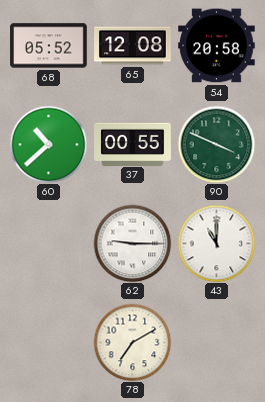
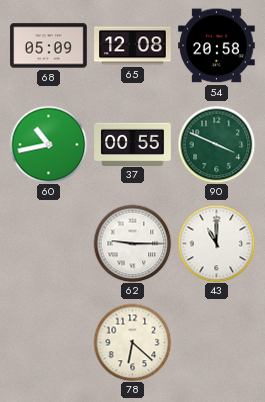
68: 05:52 -> 05:09 (49, 46)
60: 10:38 -> 10:43 (48, 144)
78: 7:10 -> 6:22 (132, 342)
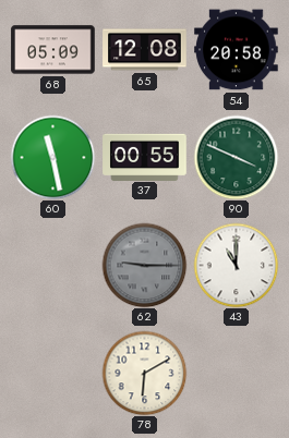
60: 10:43 -> 11:28 (52, 157)
62 dial: white -> grey (144, 265)
78: 6:22 -> 6:10 (144, 373)
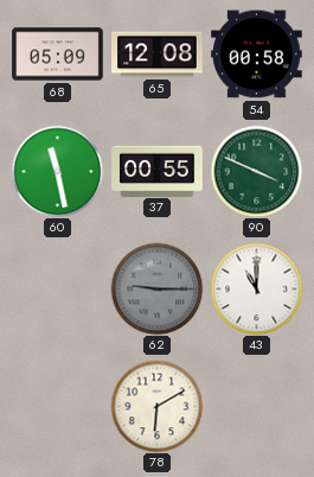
54: 20:58 -> 00:58 (257, 55)
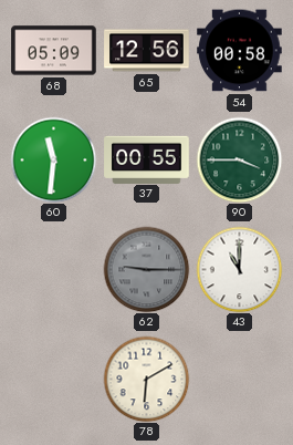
65: 12:08 -> 12:56 (147, 51)
60: 11:28 -> 11:31 (53, 159)
90: 3:49 -> 3:45 (239, 159)
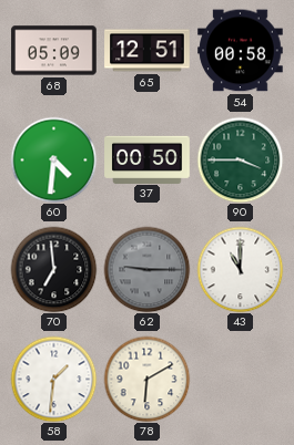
65: 12:56 -> 12:51 (148, 51)
60: 11:31 -> 4:31 (53, 159)
37: 00:55 -> 00:50 (148, 159)
70: none -> 6:59 (53, 269)
58: none -> 1:31 (53, 379)
